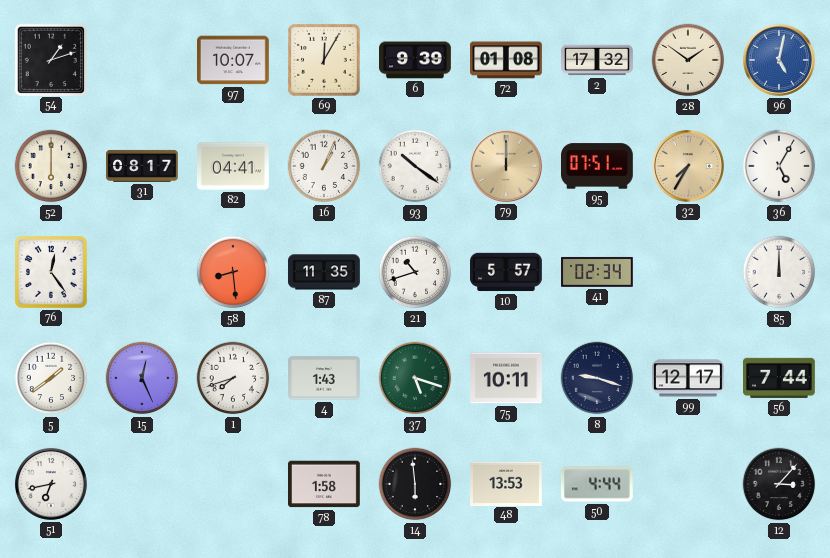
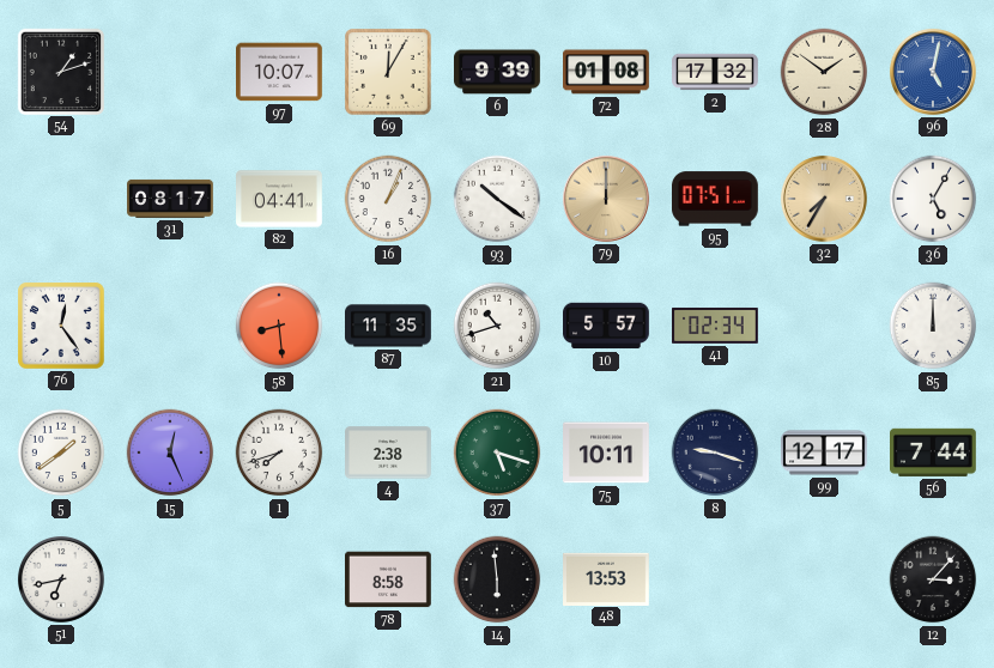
52: 6:00 -> none (51, 166)
4: 1:43 -> 2:38 (389, 453)
78: 1:58 -> 8:58 (389, 579)
50: 4:44 -> none (597, 484)
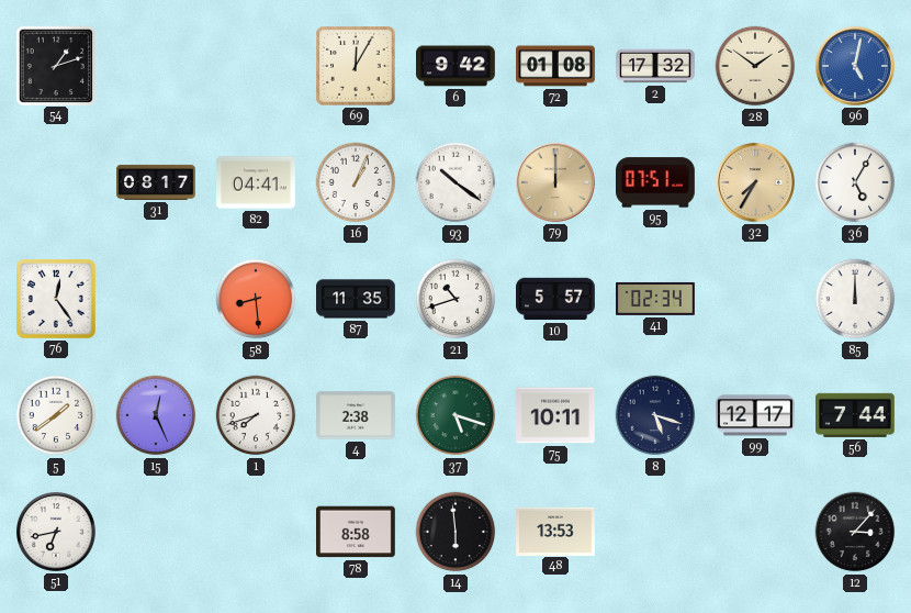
97: 10:07 -> none (280, 72)
6: 9:39 -> 9:42 (457, 66)
8: 9:18 -> 5:18 (655, 415)
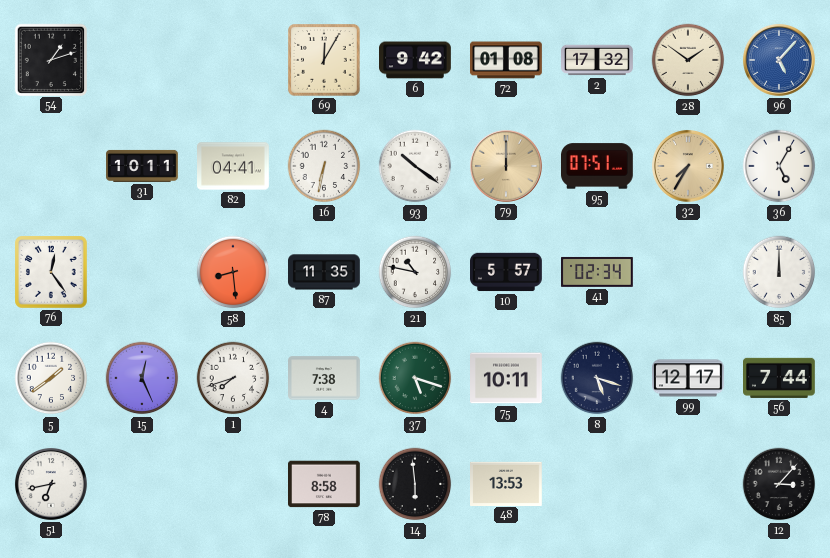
96: 5:02 -> 5:07 (779, 60)
31: 08:17 -> 10:11 (142, 166)
16: 1:04 -> 6:32 (324, 166)
21: 10:42 -> 10:47 (415, 272)
4: 2:38 -> 7:38 (325, 378)
